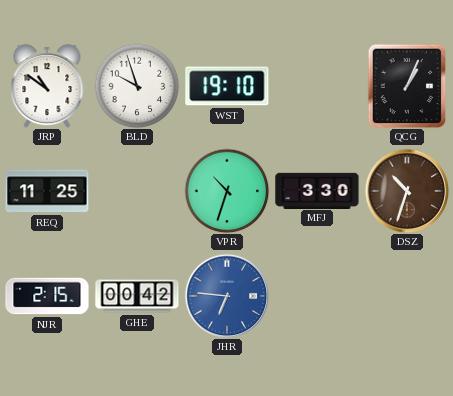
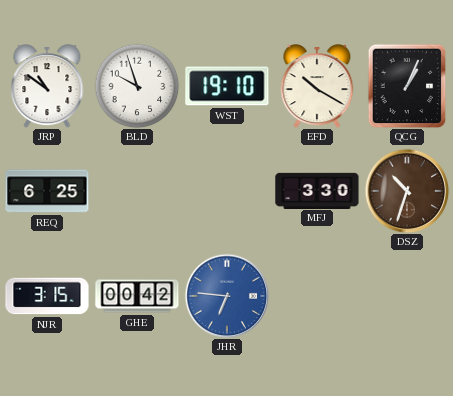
EFD: none -> 10:20 (317, 86)
REQ: 11:25 -> 6:25 (47, 191)
VPR: 10:33 -> none (227, 191)
NJR: 2:15 -> 3:15 (47, 296)
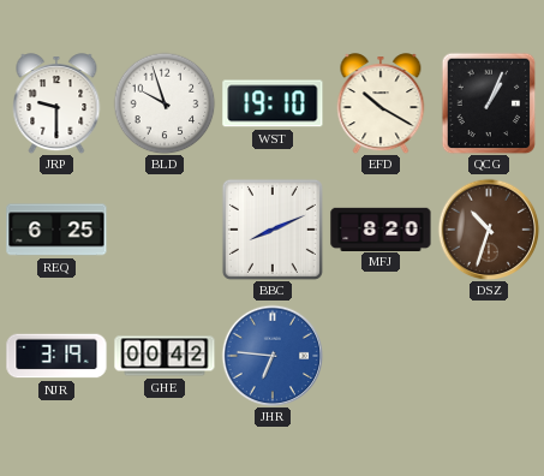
JRP: 10:51 -> 9:30 (56, 103)
BBC: none -> 8:11 (273, 230)
MFJ: 3:30 -> 8:20 (381, 228)
NJR: 3:15 -> 3:19 (56, 356)
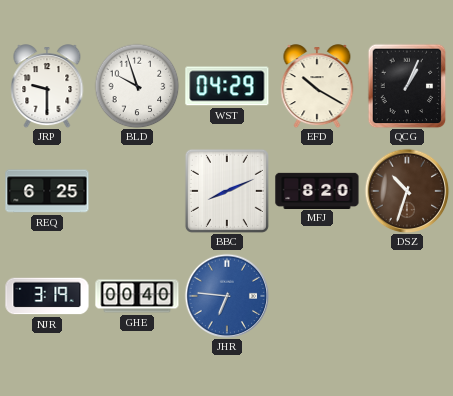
WST: 19:10 -> 04:29 (227, 86)
GHE: 00:42 -> 00:40 (137, 296)
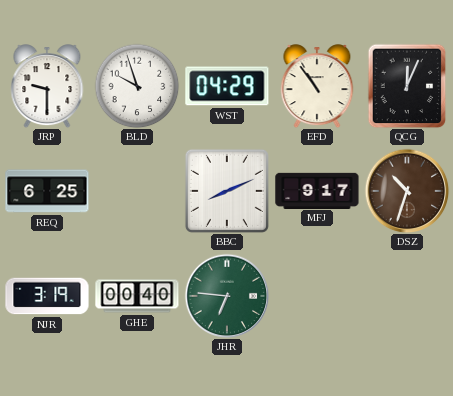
EFD: 10:20 -> 10:54 (317, 86)
QCG: 1:04 -> 12:04 (407, 86)
MFJ: 8:20 -> 9:17 (317, 190)
JHR dial: blue -> green (227, 296)
